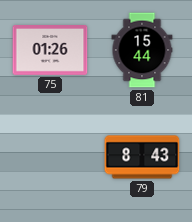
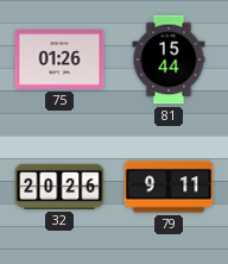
32: none -> 20:26 (59, 187)
79: 8:43 -> 9:11 (169, 187)
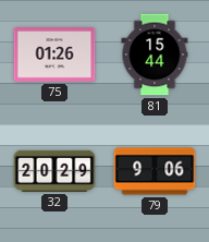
32: 20:26 -> 20:29 (54, 171)
79: 9:11 -> 9:06 (155, 171)
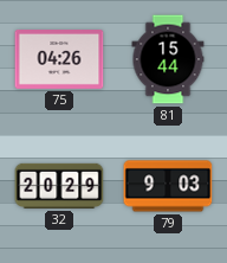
75: 01:26 -> 04:26 (59, 60)
79: 9:06 -> 9:03 (168, 186)
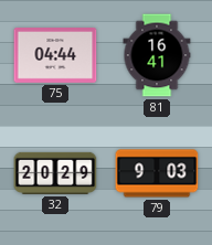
75: 04:26 -> 04:44 (55, 56)
81: 15:44 -> 16:41 (157, 55)
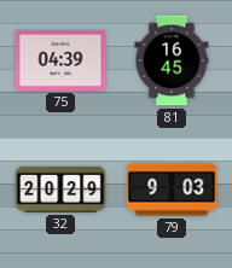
75: 04:44 -> 04:39 (60, 62)
81: 16:41 -> 16:45 (172, 60)
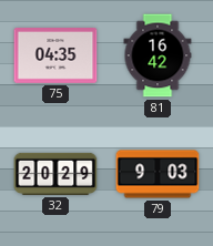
75: 04:39 -> 04:35 (55, 57)
81: 16:45 -> 16:42 (158, 55)
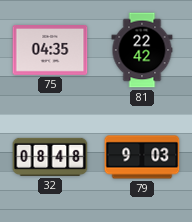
81: 16:42 -> 22:42 (142, 50)
32: 20:29 -> 08:48 (50, 157)
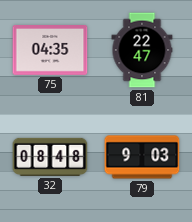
81: 22:42 -> 22:47 (142, 50)
